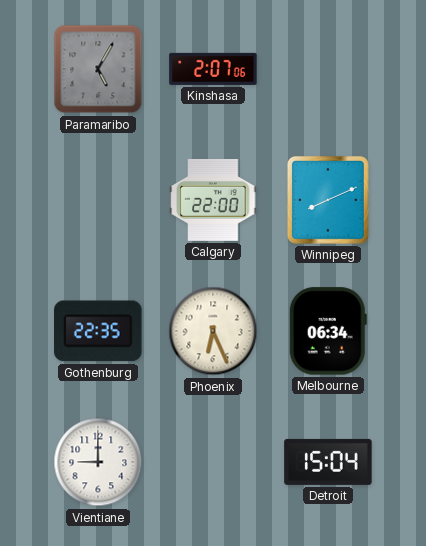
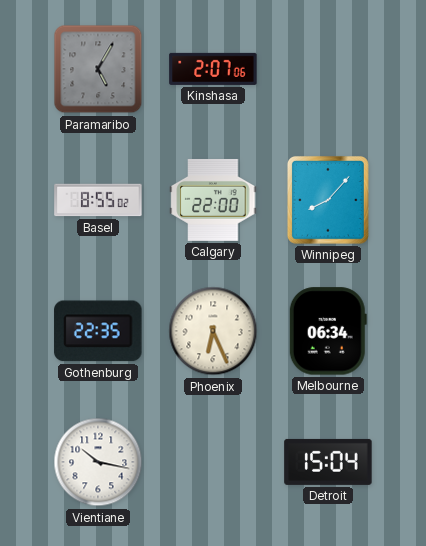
Basel: none -> 8:55 (98, 200)
Winnipeg: 8:11 -> 8:07 (328, 200)
Vientiane: 9:00 -> 10:17 (98, 462)
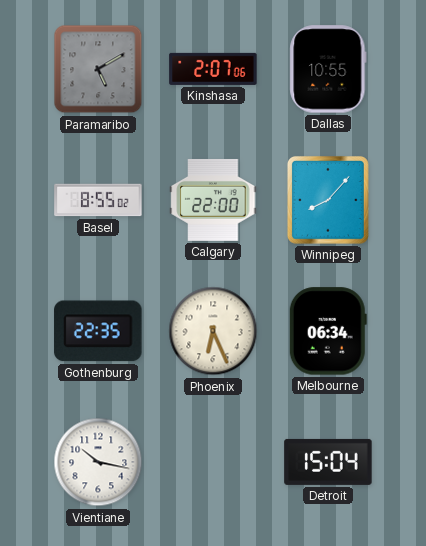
Paramaribo: 5:05 -> 5:10 (98, 69)
Dallas: none -> 10:55 (328, 69)
